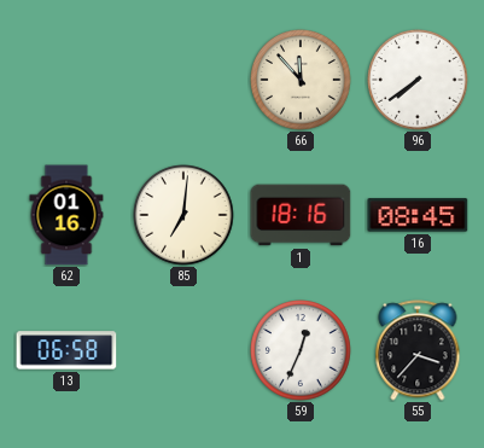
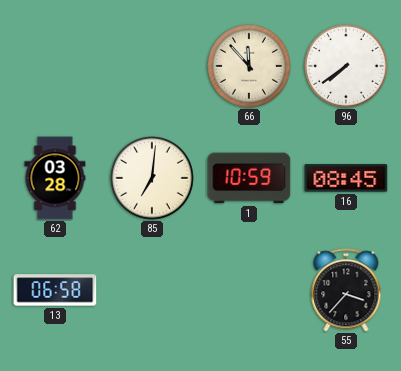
62: 01:16 -> 03:28 (55, 178)
1: 18:16 -> 10:59 (249, 178)
59: 12:34 -> none (302, 351)
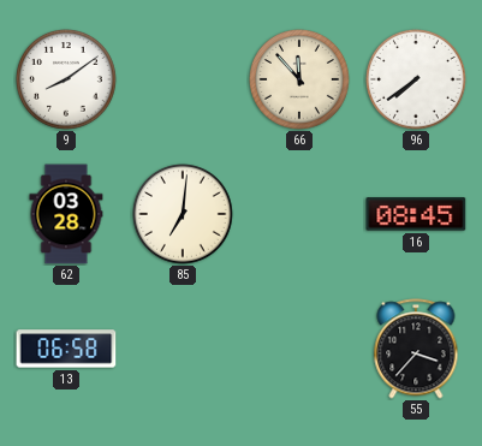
9: none -> 8:09 (67, 81)
1: 10:59 -> none (249, 178)
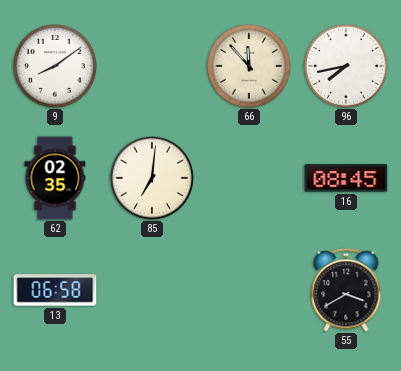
96: 7:39 -> 7:43 (347, 67)
62: 03:28 -> 02:35 (55, 178)
55: 3:37 -> 3:40 (346, 290)
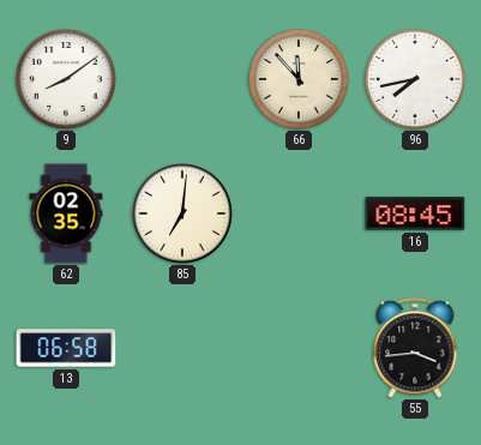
55: 3:40 -> 3:44 (415, 348)
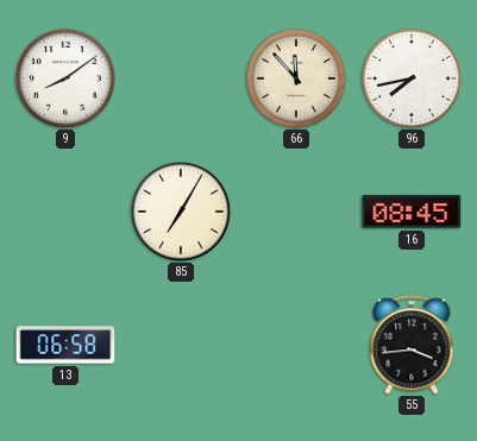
62: 02:35 -> none (66, 214)
85: 7:01 -> 7:05 (182, 213)
